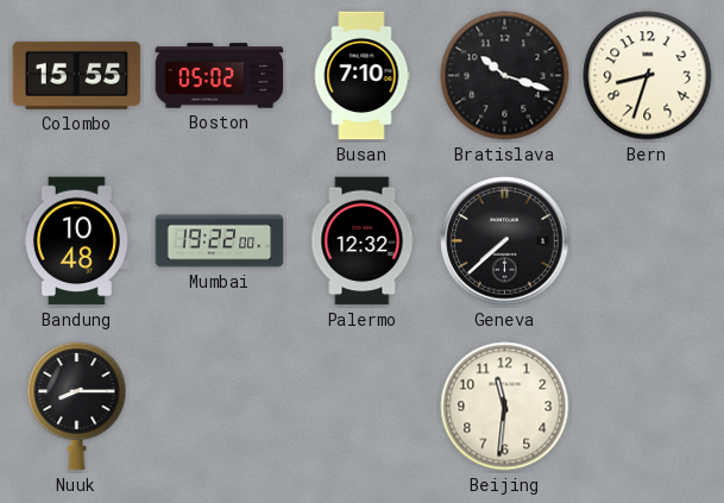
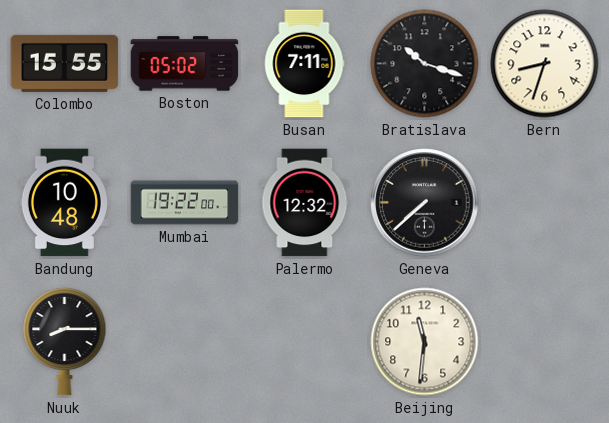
Busan: 7:10 -> 7:11 (304, 64)
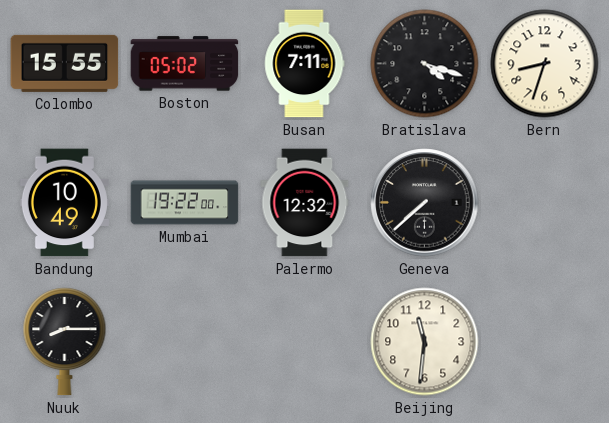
Bratislava: 10:18 -> 4:18 (425, 64)
Bandung: 10:48 -> 10:49 (64, 203)
